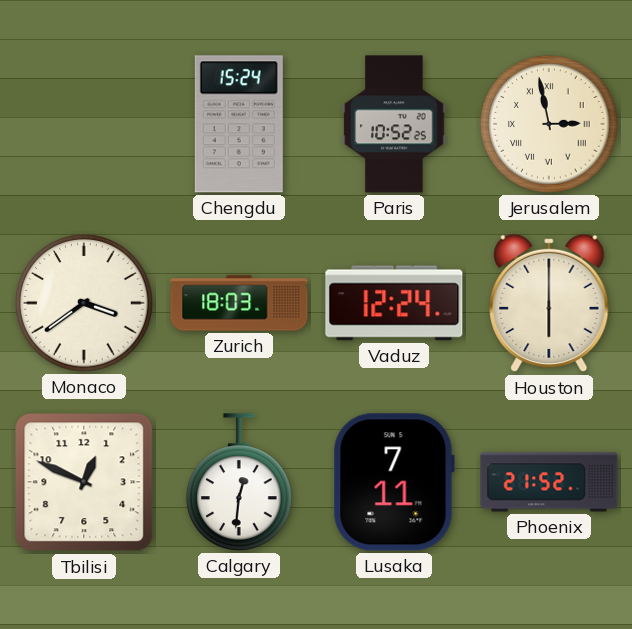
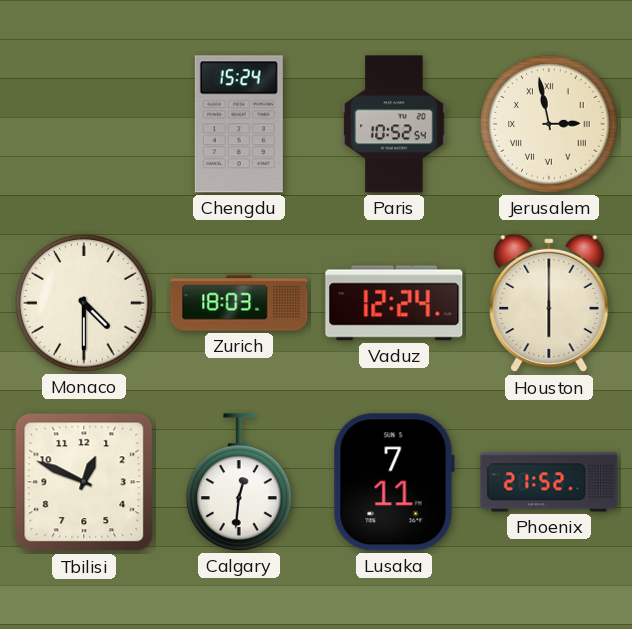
Paris: 10:52:25 -> 10:52:54 (394, 124)
Monaco: 3:39 -> 4:30 (84, 303)
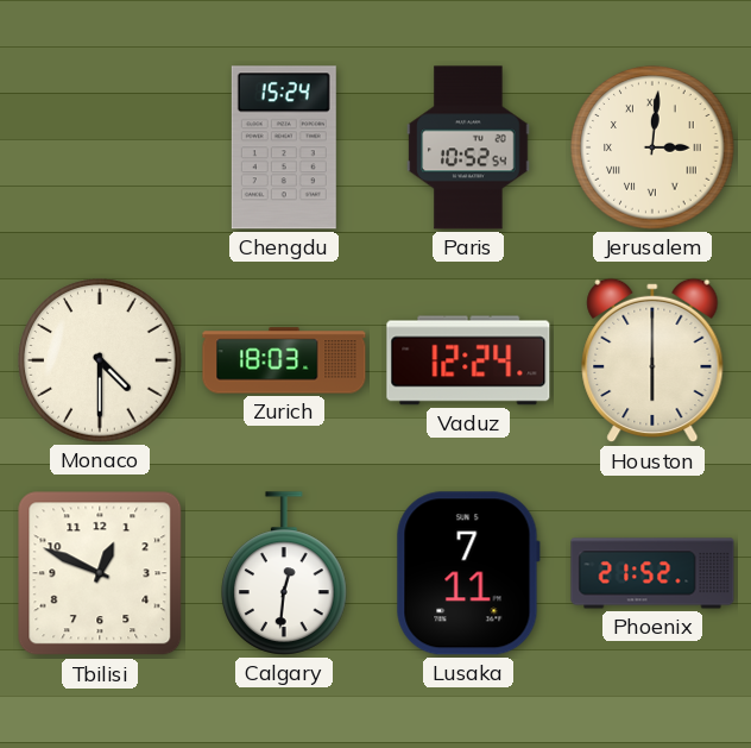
Jerusalem: 2:58 -> 3:01 (652, 147)
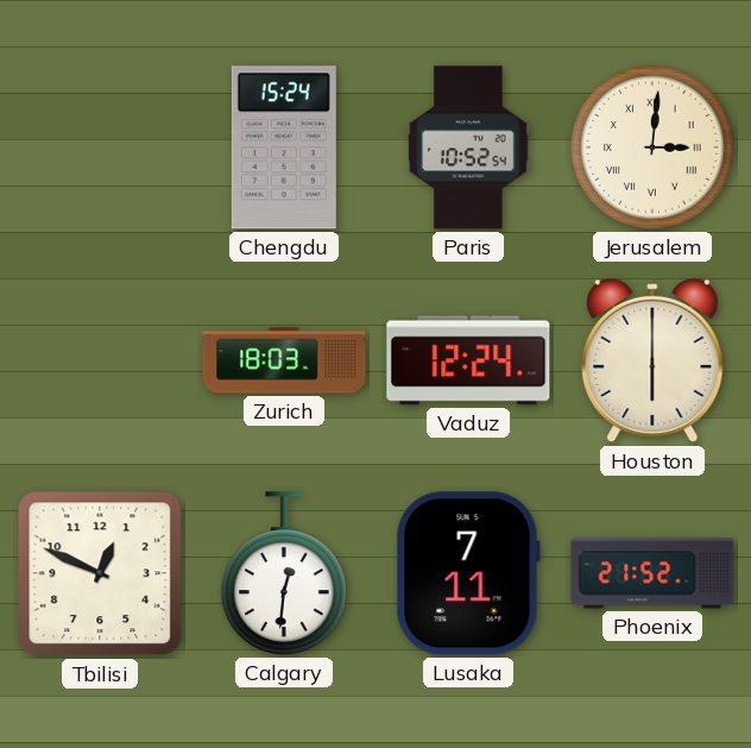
Monaco: 4:30 -> none (100, 360)
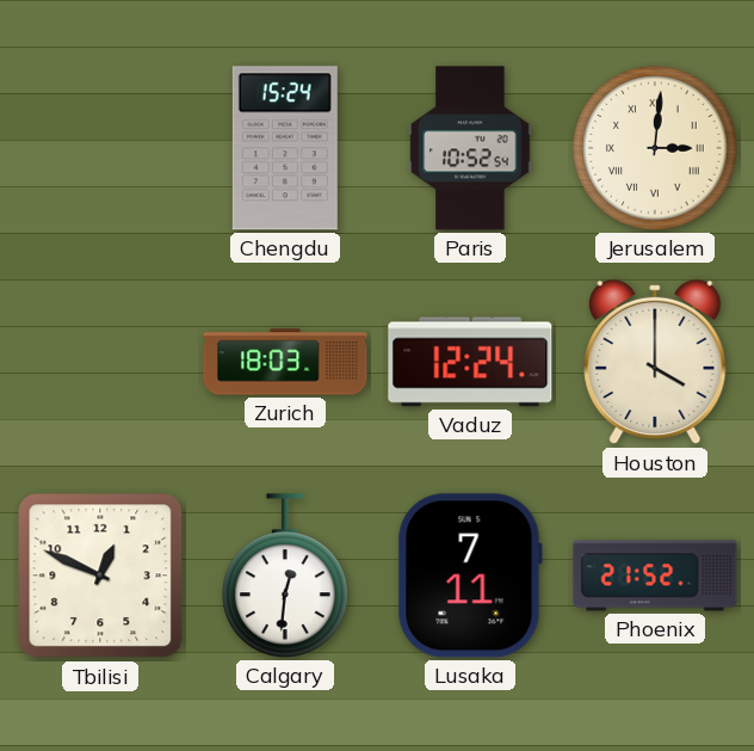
Houston: 6:00 -> 4:00 (655, 362)
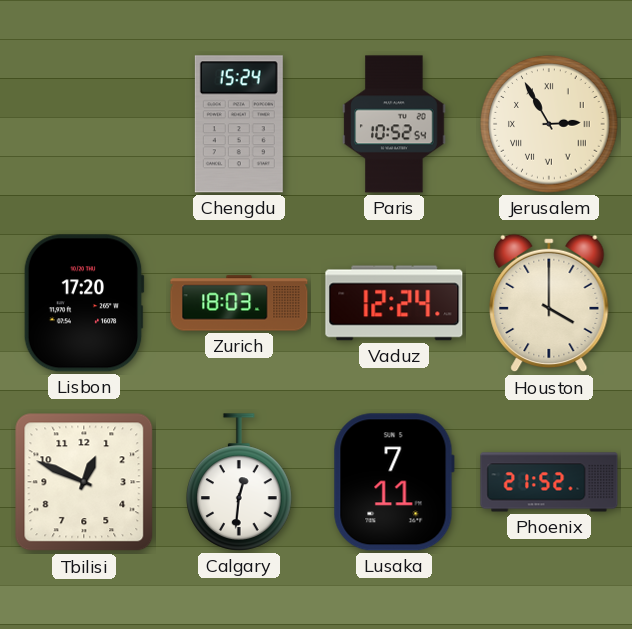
Jerusalem: 3:01 -> 2:55 (549, 124)
Lisbon: none -> 17:20 (84, 303)
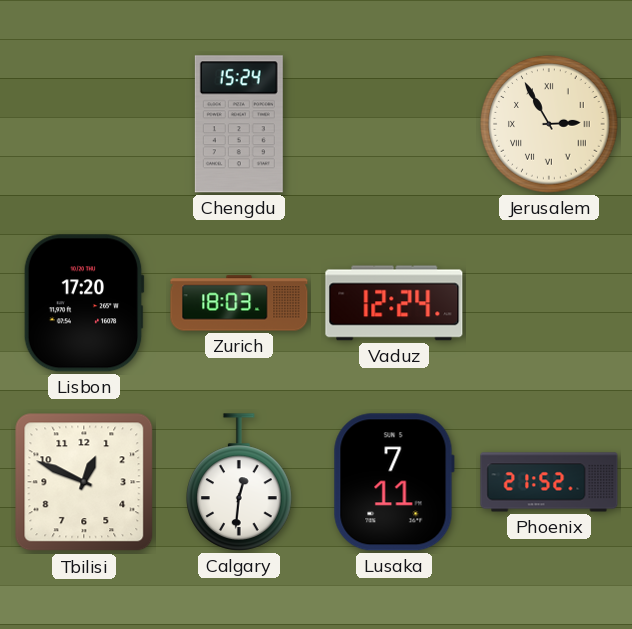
Paris: 10:52 -> none (394, 124)
Houston: 4:00 -> none (549, 303)
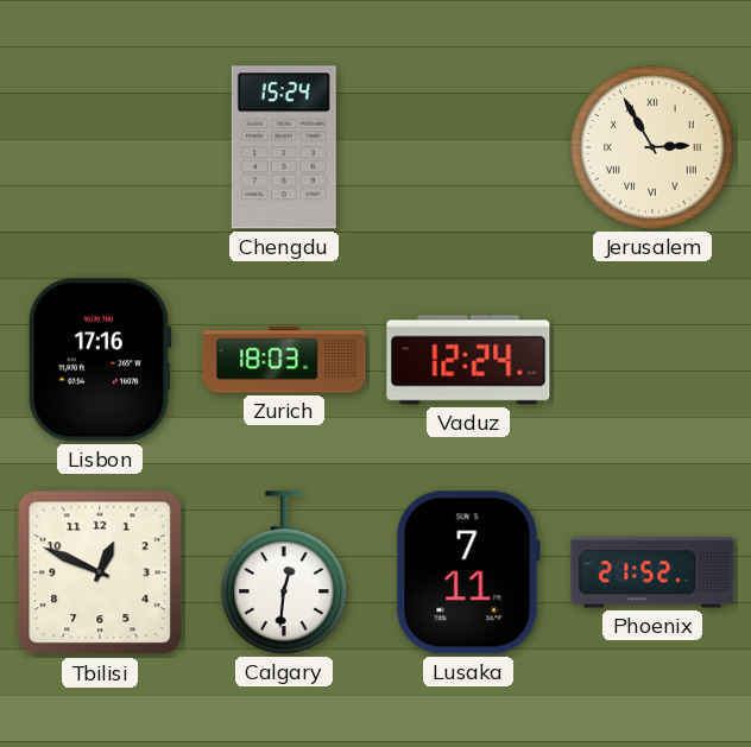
Lisbon: 17:20 -> 17:16 (100, 360)
